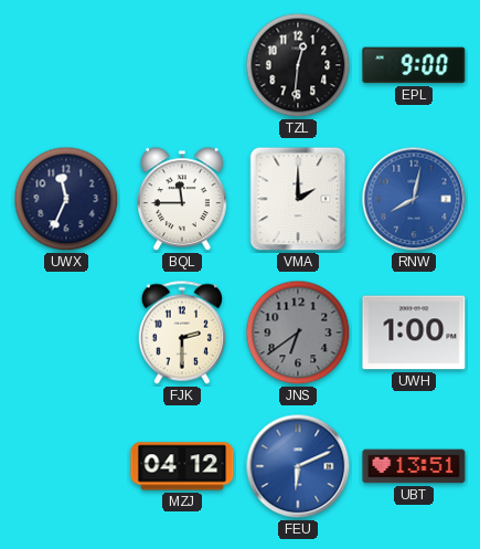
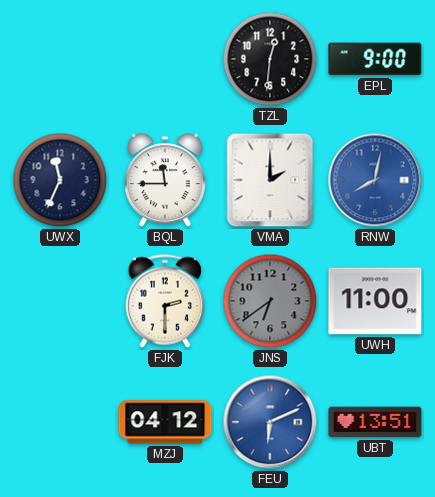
UWH: 1:00 -> 11:00 (375, 301)
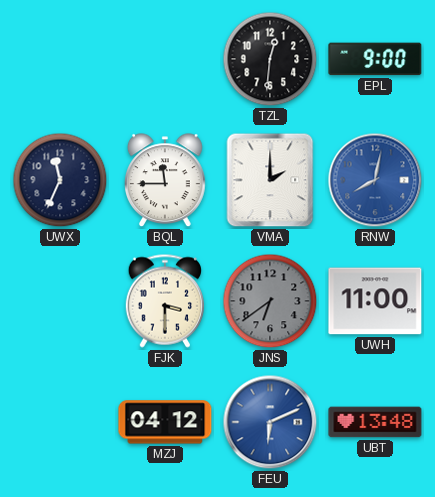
FJK: 2:30 -> 3:30 (164, 301)
UBT: 13:51 -> 13:48 (375, 422)
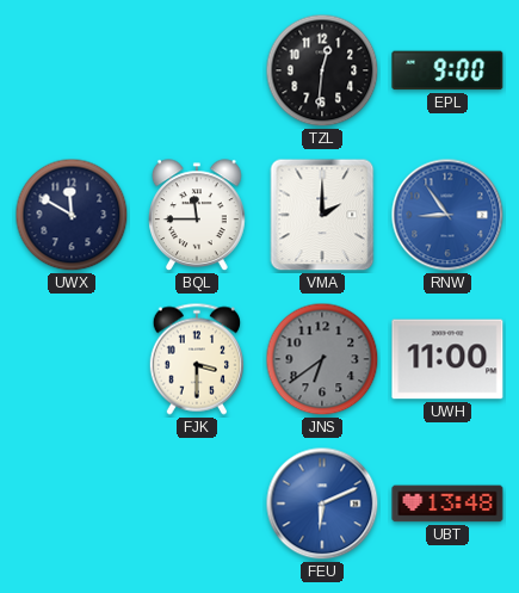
UWX: 11:34 -> 11:50 (72, 215)
RNW: 8:02 -> 8:54 (447, 215)
MZJ: 04:12 -> none (165, 422)
